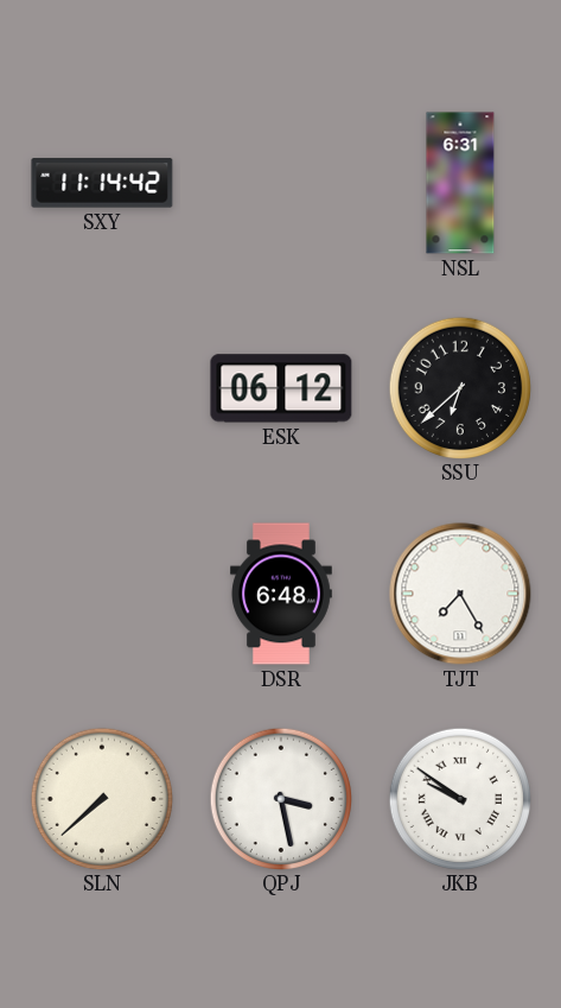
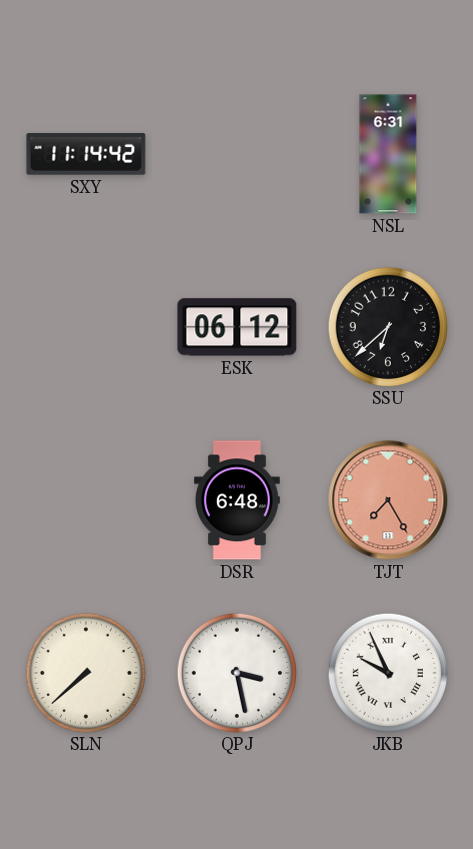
TJT dial: white -> salmon (388, 500)
JKB: 9:51 -> 9:56 (387, 672)
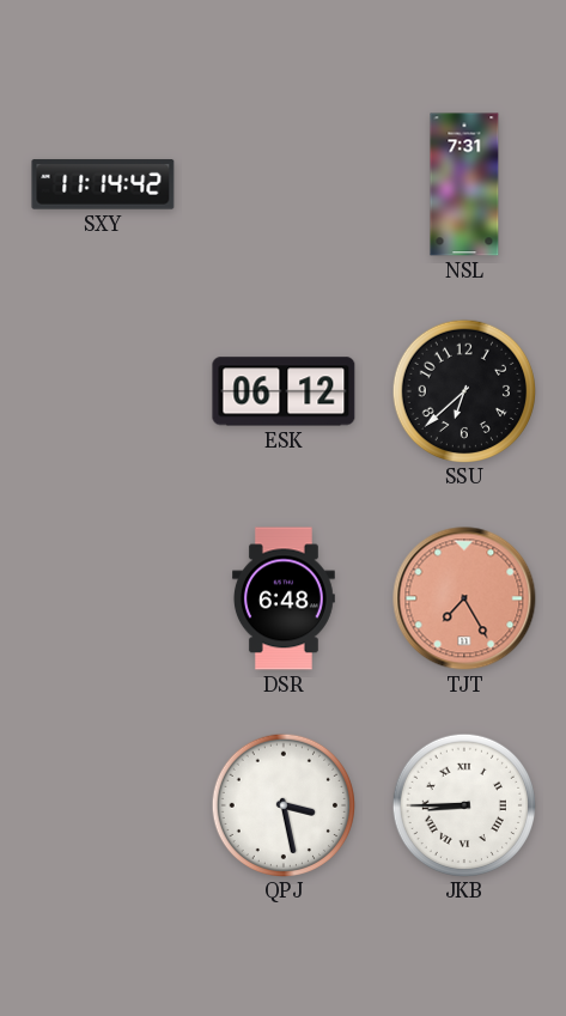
NSL: 6:31 -> 7:31 (464, 184)
SLN: 7:38 -> none (85, 672)
JKB: 9:56 -> 8:45 (463, 804)
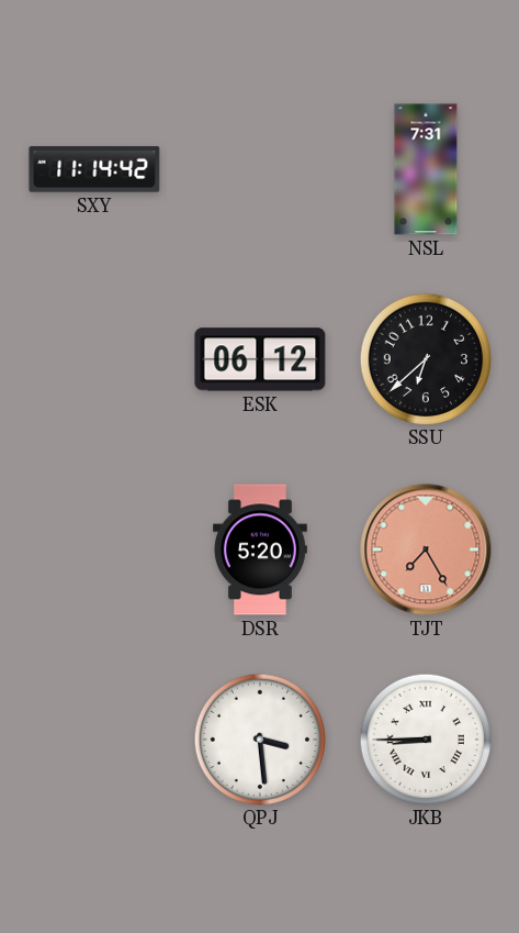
DSR: 6:48 -> 5:20 (261, 549)
QPJ: 3:28 -> 3:29 (259, 738)
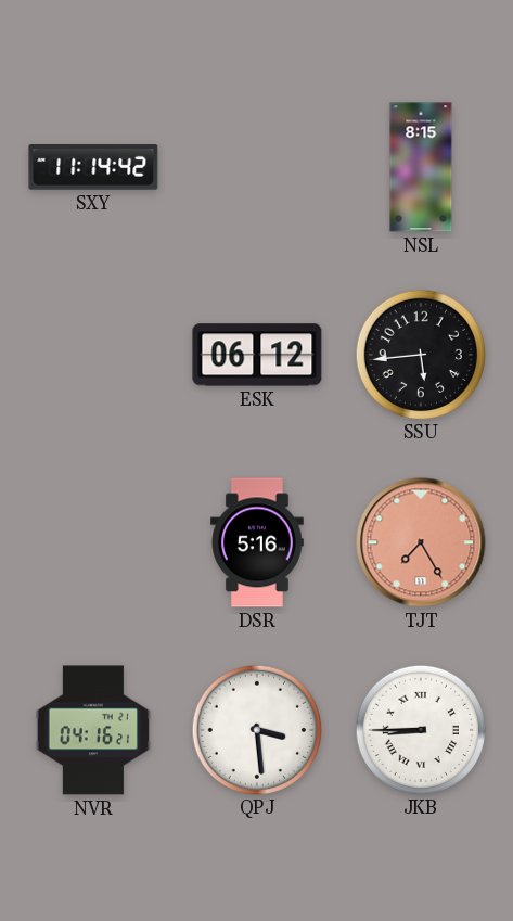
NSL: 7:31 -> 8:15 (421, 167)
SSU: 6:38 -> 5:44 (420, 354)
DSR: 5:20 -> 5:16 (258, 542)
NVR: none -> 04:16 (93, 730)
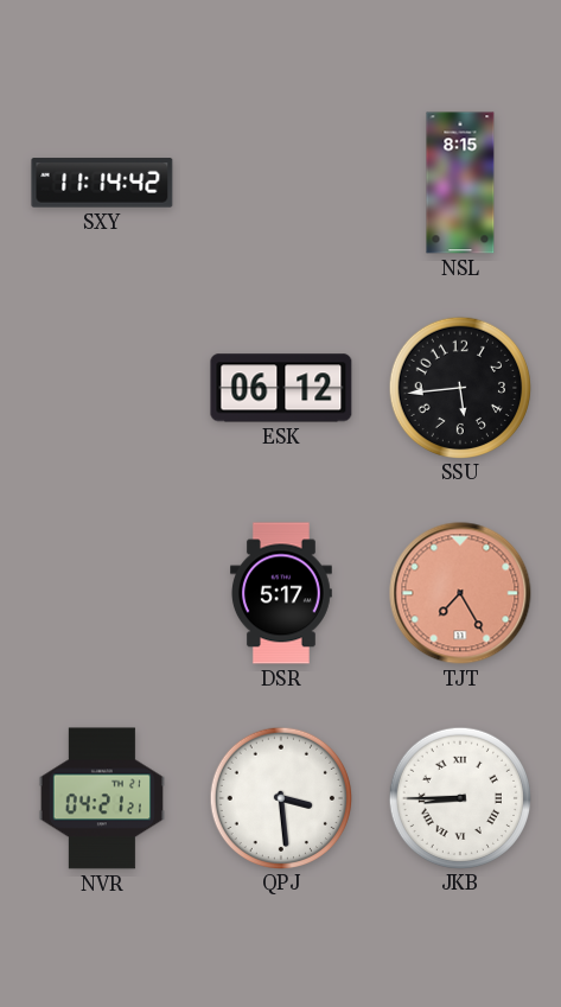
DSR: 5:16 -> 5:17 (282, 593)
NVR: 04:16 -> 04:21 (102, 798)
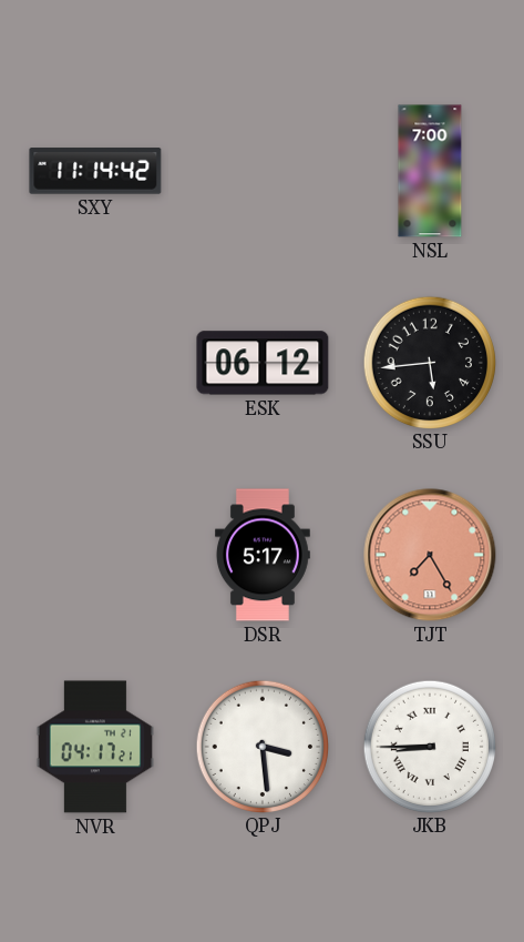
NSL: 8:15 -> 7:00 (430, 171)
NVR: 04:21 -> 04:17 (95, 747)
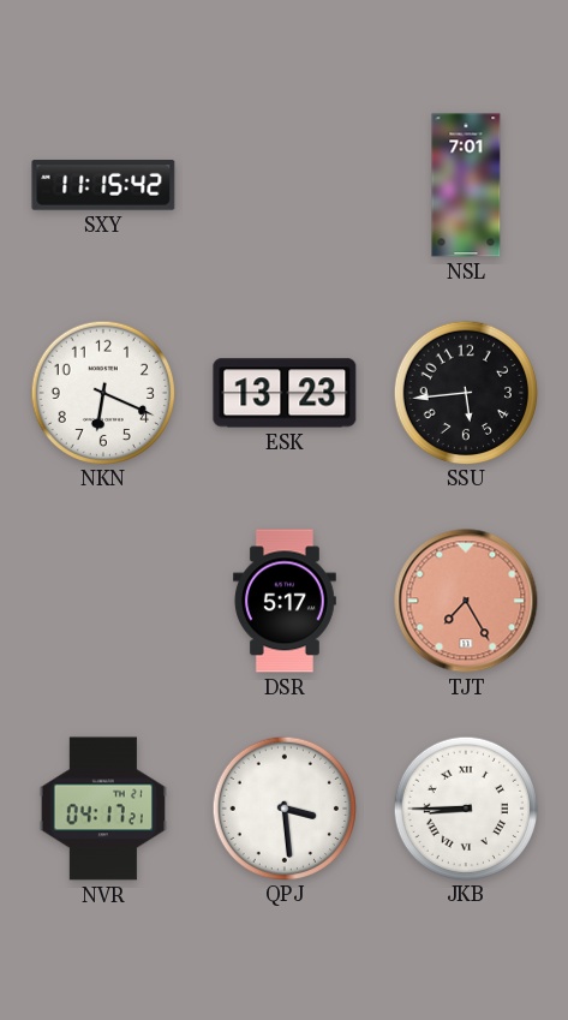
SXY: 11:14 -> 11:15 (103, 185)
NSL: 7:00 -> 7:01 (466, 185)
NKN: none -> 6:19 (102, 392)
ESK: 06:12 -> 13:23 (285, 393)
